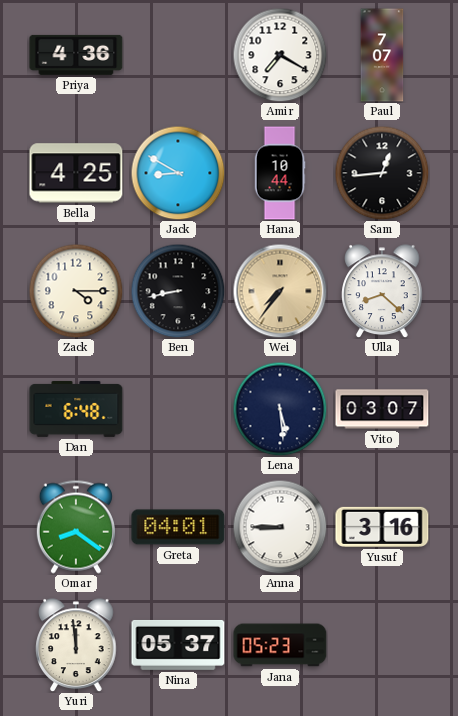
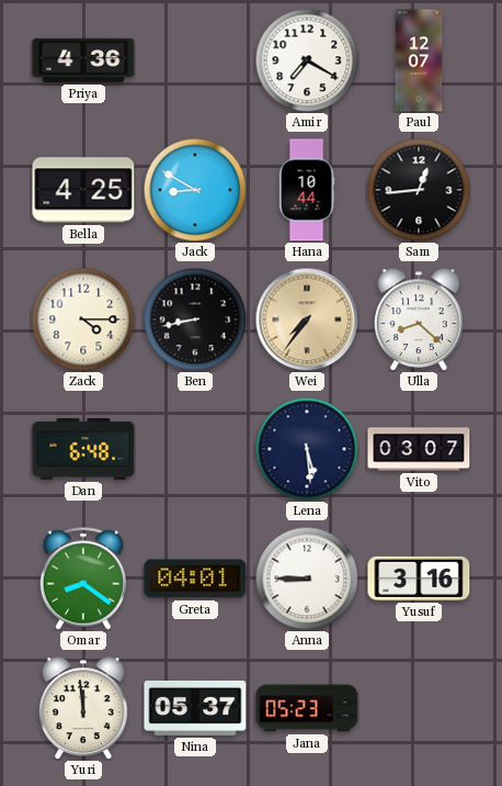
Paul: 7:07 -> 12:07 (419, 60)
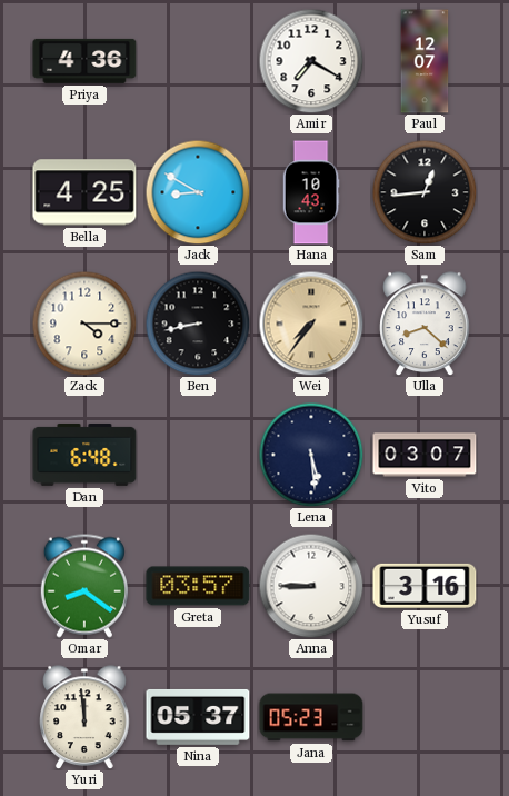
Hana: 10:44 -> 10:43 (311, 192)
Greta: 04:01 -> 03:57 (198, 586)
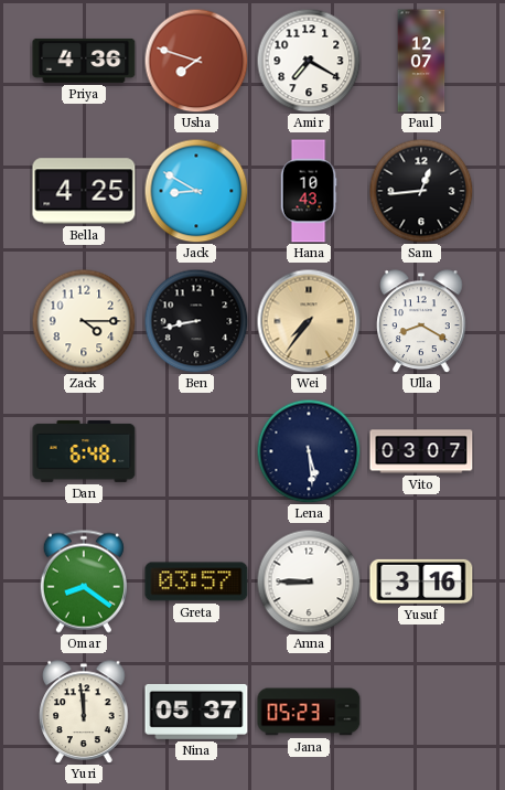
Usha: none -> 7:48 (196, 61)
Ulla: 8:22 -> 8:20 (421, 321)
